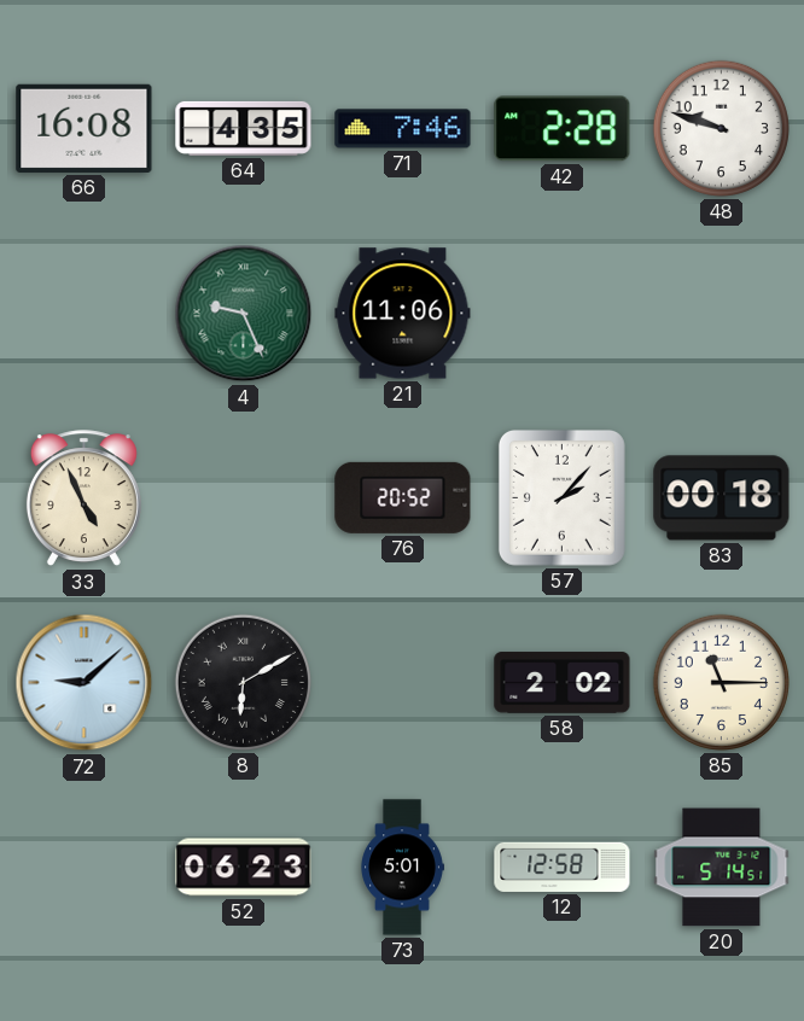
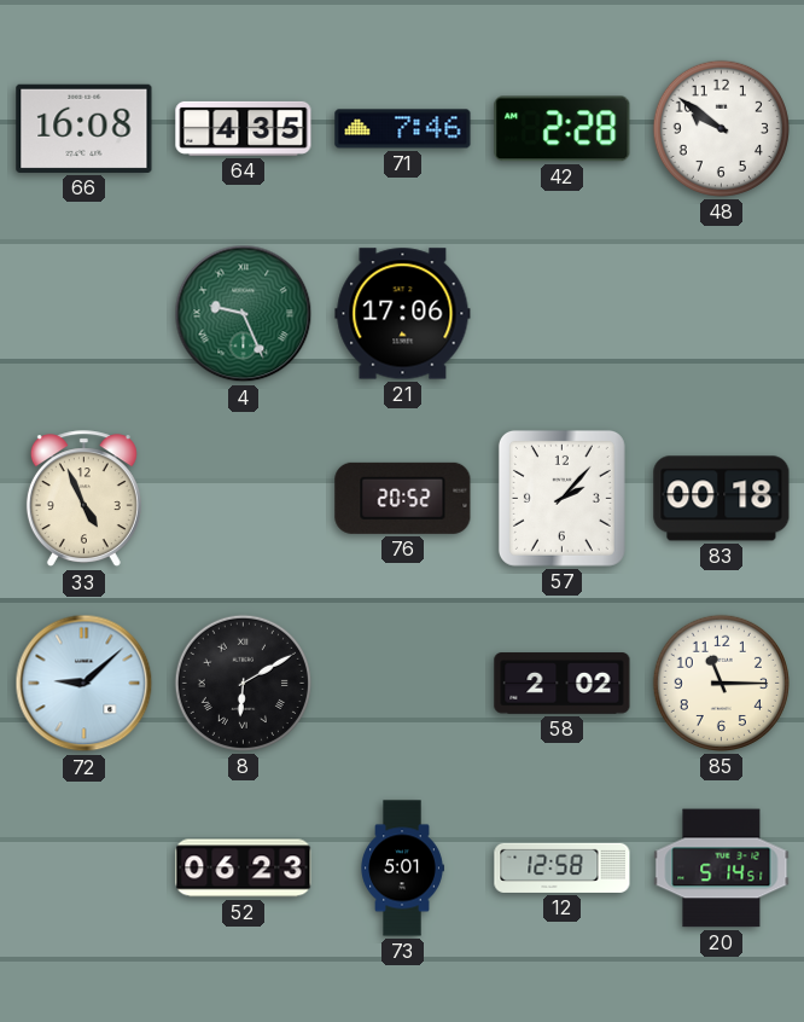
48: 9:48 -> 9:51 (721, 128)
21: 11:06 -> 17:06 (403, 314)
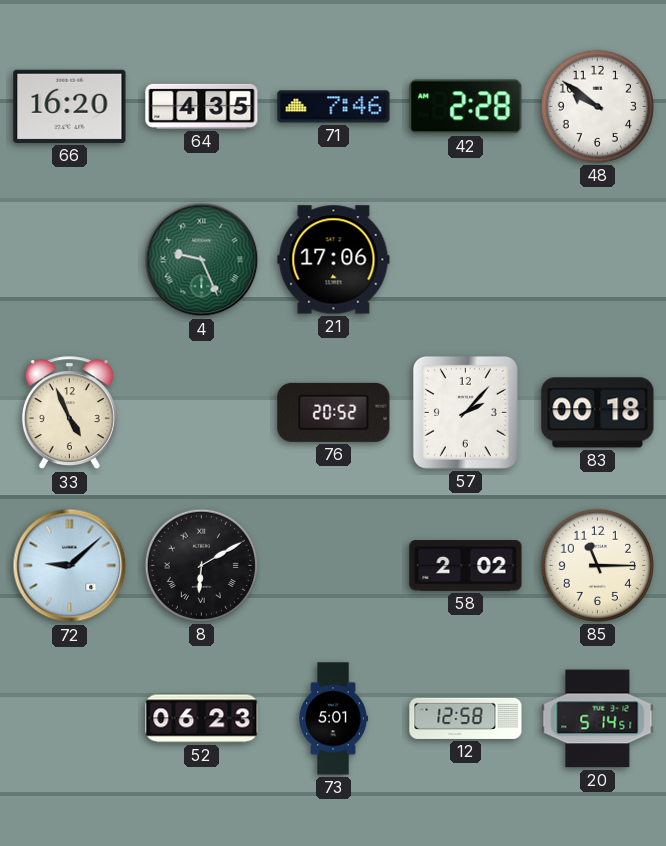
66: 16:08 -> 16:20 (70, 106)
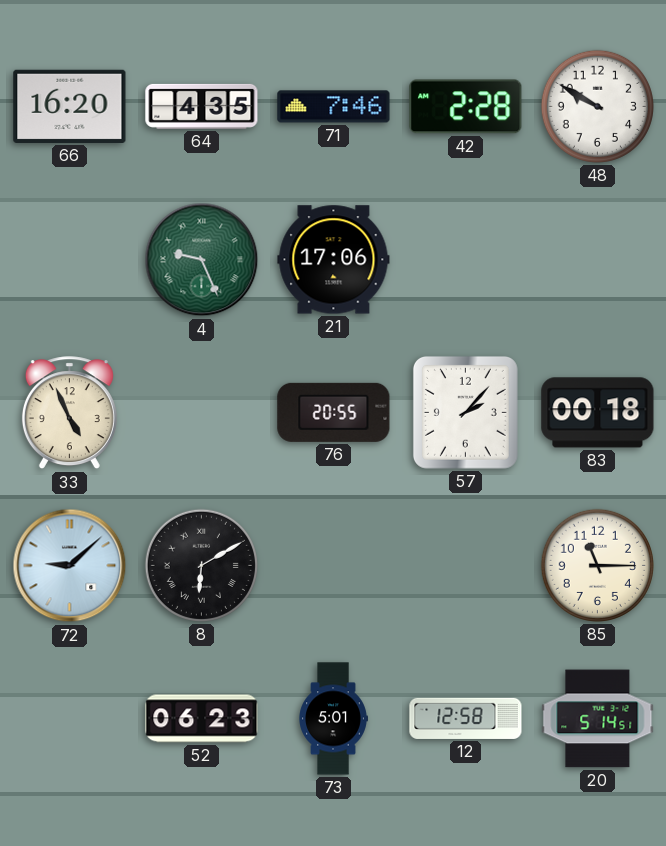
48: 9:51 -> 9:50 (597, 106)
76: 20:52 -> 20:55 (334, 412)
58: 2:02 -> none (466, 566)
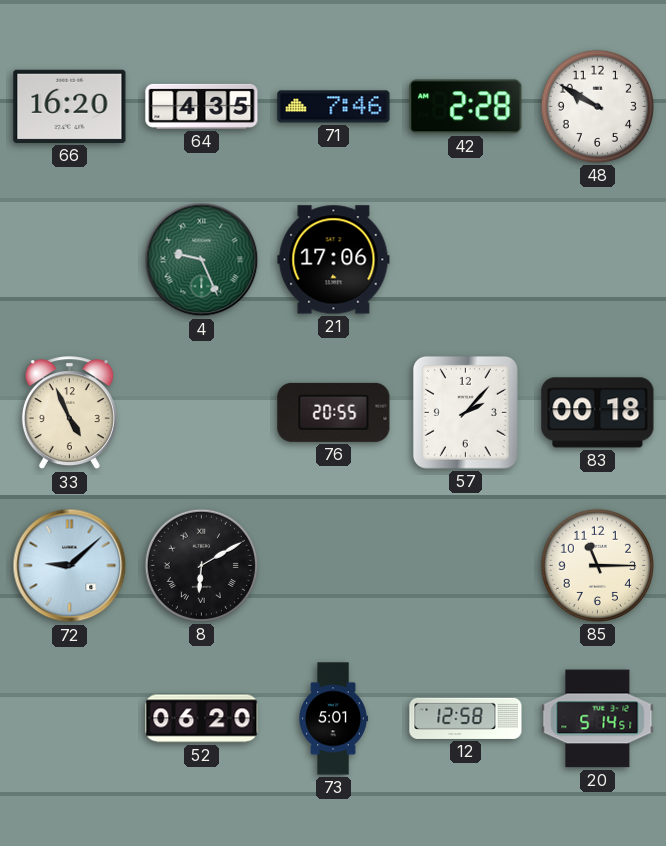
52: 06:23 -> 06:20 (202, 719)
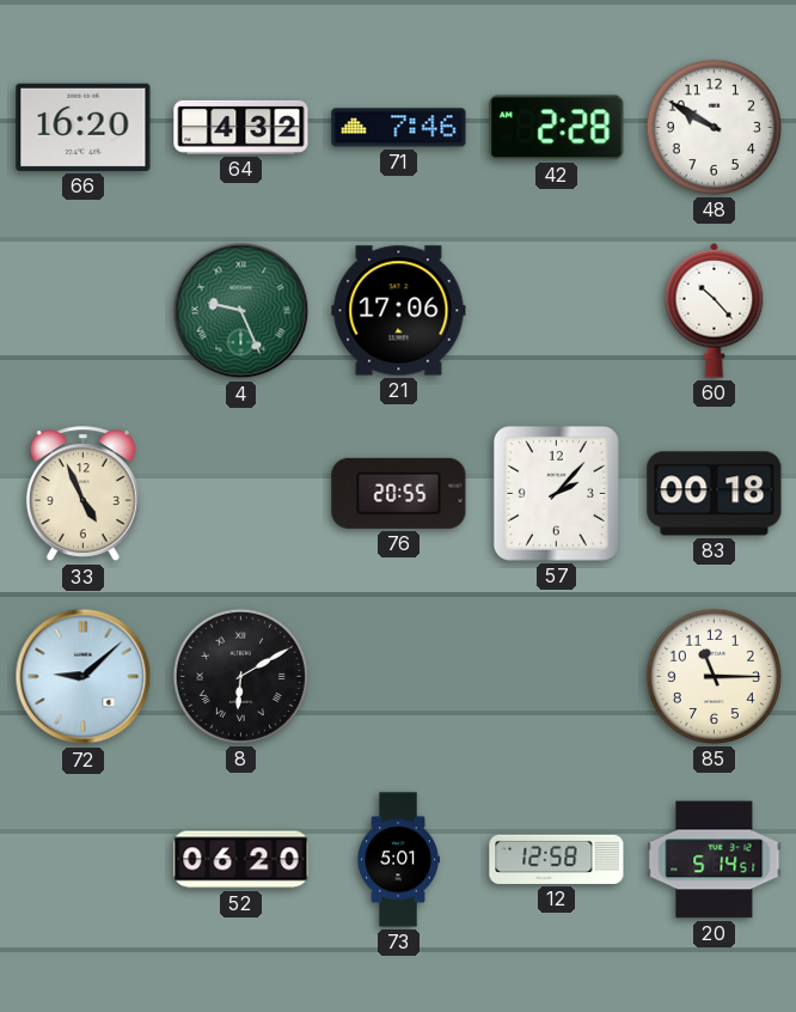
64: 4:35 -> 4:32 (241, 127)
60: none -> 10:23 (715, 310)
